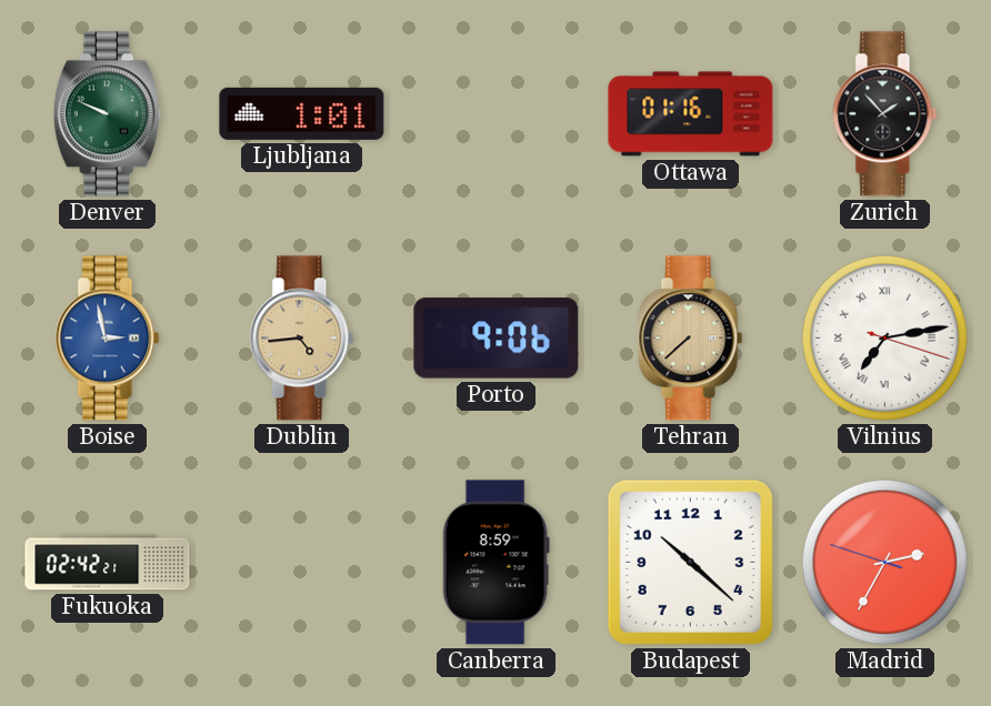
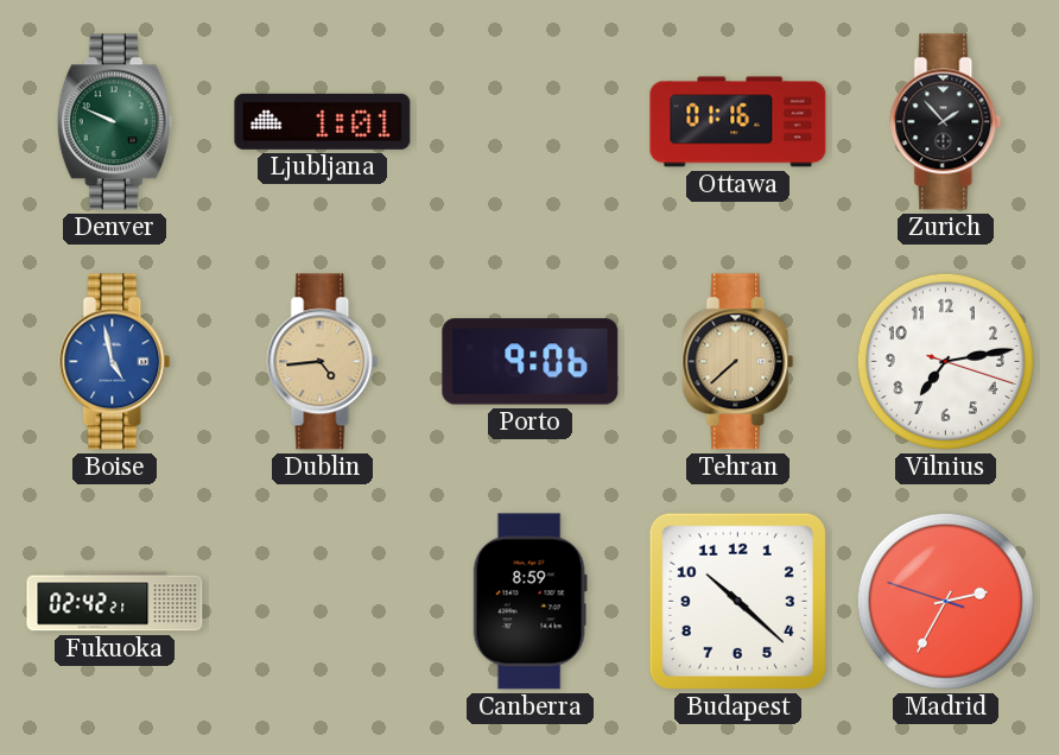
Boise: 2:58 -> 4:58 (115, 362)
Vilnius numerals: Roman -> Arabic (945, 361)
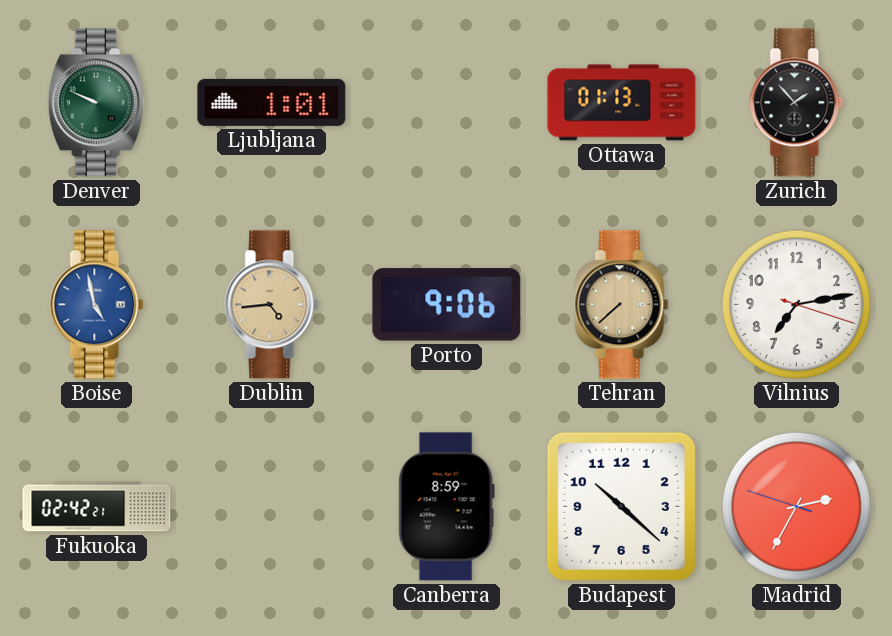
Ottawa: 01:16 -> 01:13 (622, 103)
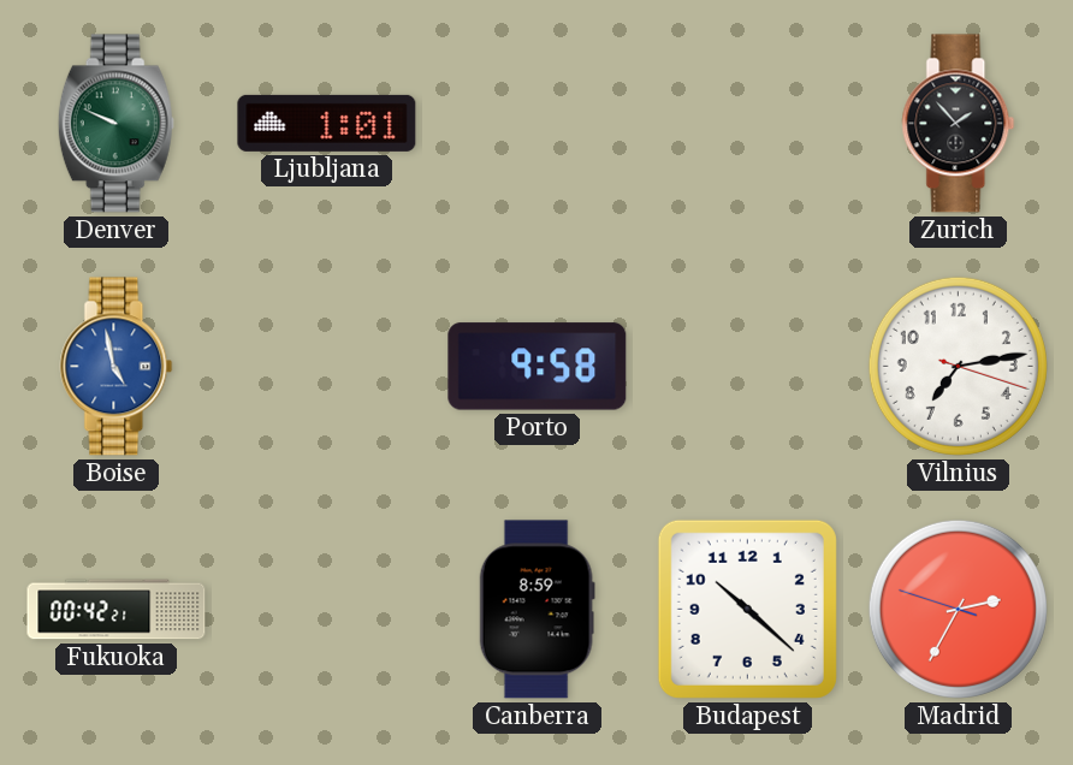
Ottawa: 01:13 -> none (622, 103)
Dublin: 4:44 -> none (272, 305)
Porto: 9:06 -> 9:58 (538, 367)
Tehran: 7:38 -> none (622, 305)
Fukuoka: 02:42 -> 00:42 (117, 610)
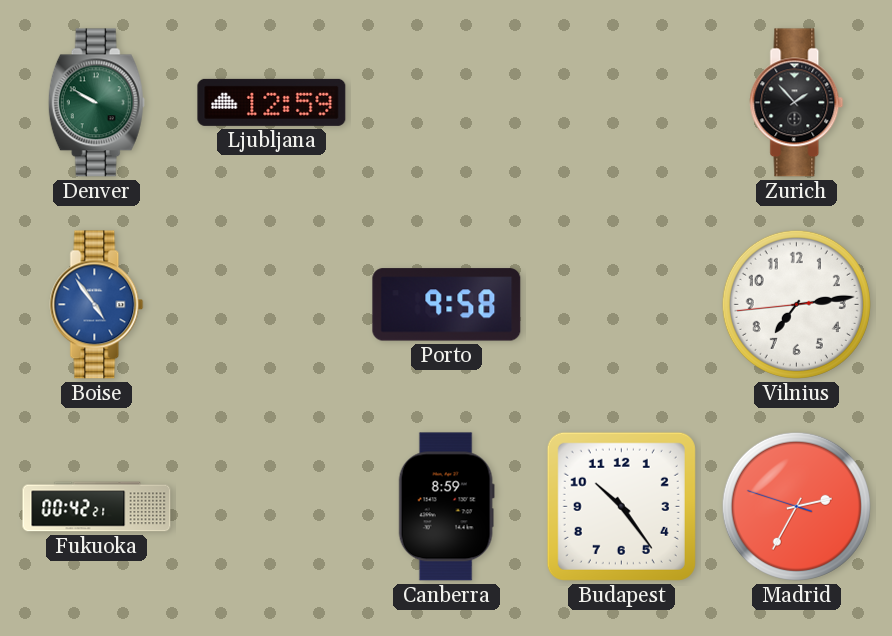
Denver: 9:49 -> 9:50 (96, 103)
Ljubljana: 1:01 -> 12:59 (272, 102)
Boise: 4:58 -> 4:54 (97, 305)
Vilnius: 7:13:18 -> 7:13:44 (796, 304)
Budapest: 10:22 -> 10:24 (621, 506)
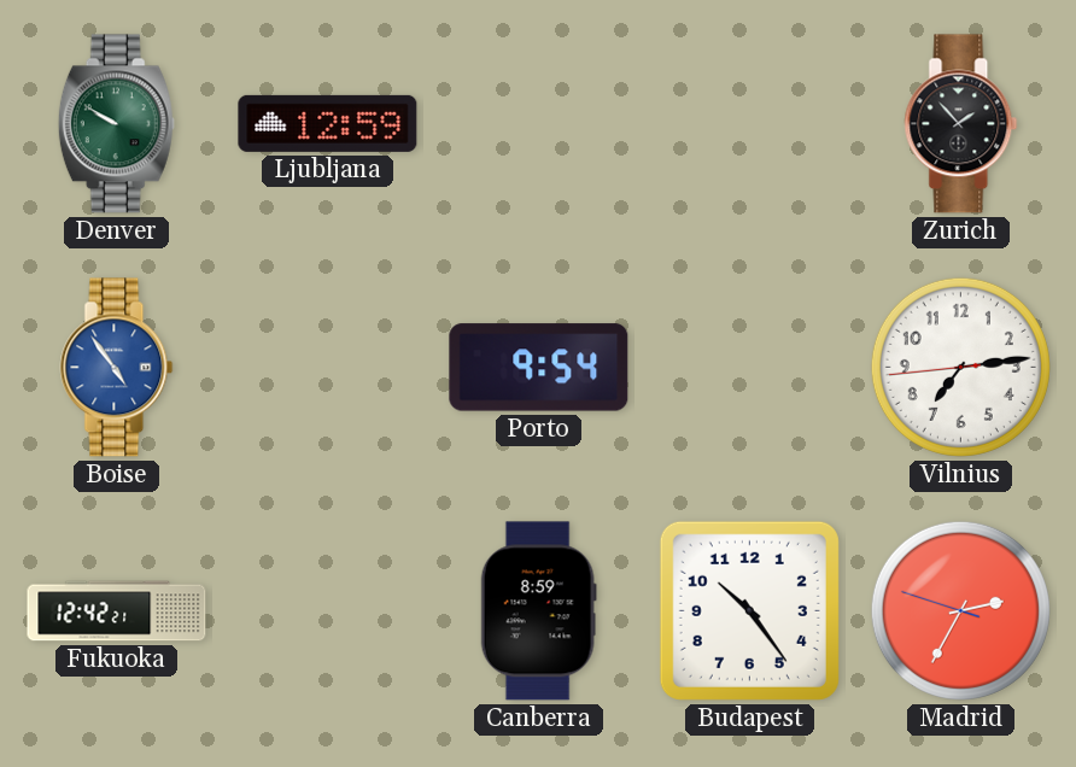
Porto: 9:58 -> 9:54 (539, 368)
Fukuoka: 00:42 -> 12:42 (117, 611)
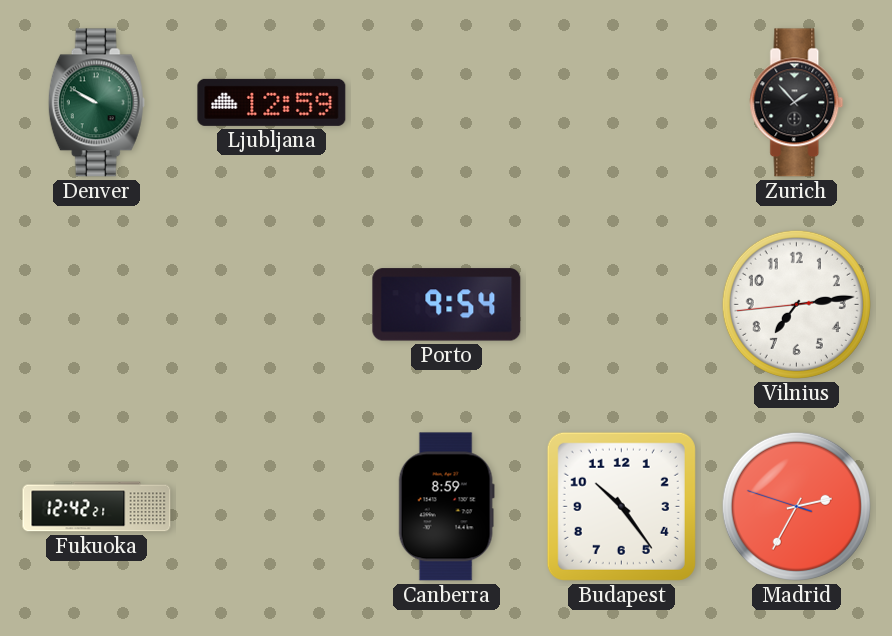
Boise: 4:54 -> none (117, 368)
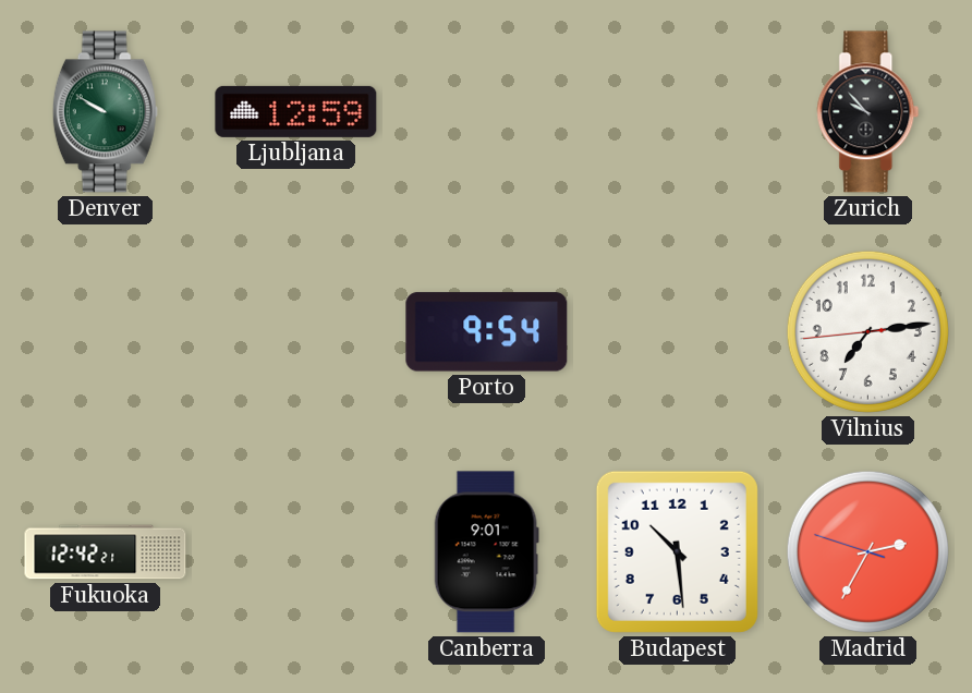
Zurich: 1:53 -> 9:53 (868, 112)
Canberra: 8:59 -> 9:01 (486, 552)
Budapest: 10:24 -> 10:29 (677, 551)
